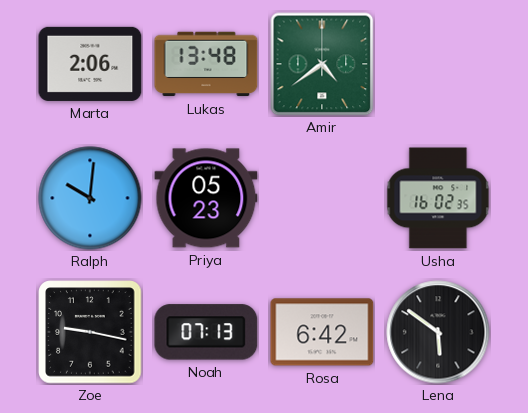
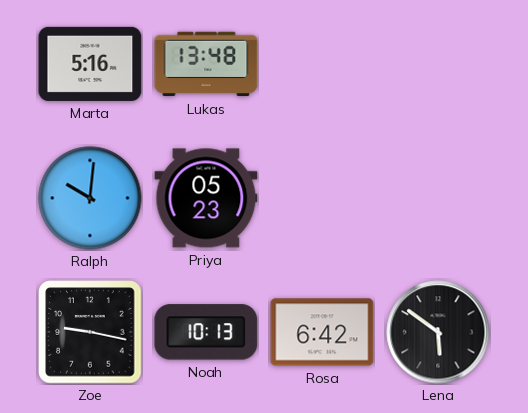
Marta: 2:06 -> 5:16 (90, 64)
Amir: 4:39 -> none (322, 64)
Usha: 16:02 -> none (438, 198)
Noah: 07:13 -> 10:13 (206, 332)
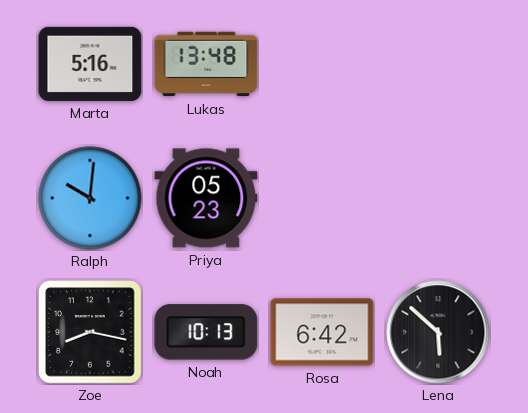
Zoe: 9:17 -> 8:17 (90, 332)
Lena: 5:51 -> 5:52 (438, 332)
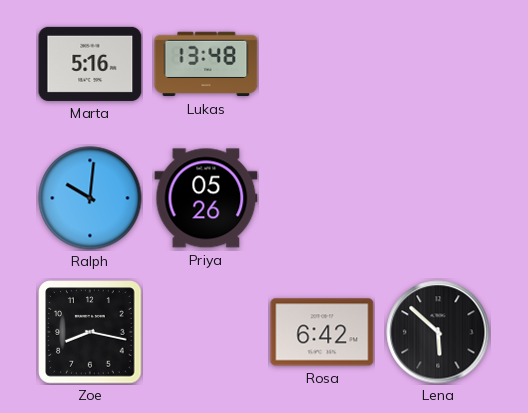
Priya: 05:23 -> 05:26 (206, 198)
Noah: 10:13 -> none (206, 332)
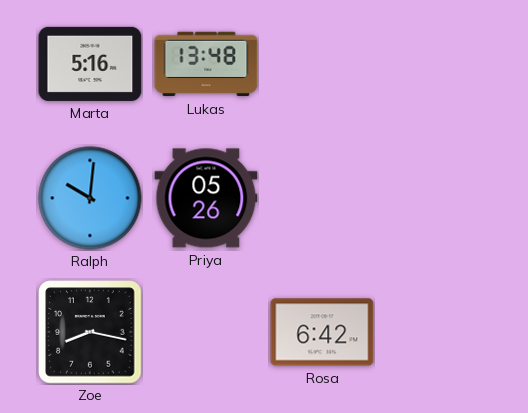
Lena: 5:52 -> none (438, 332)
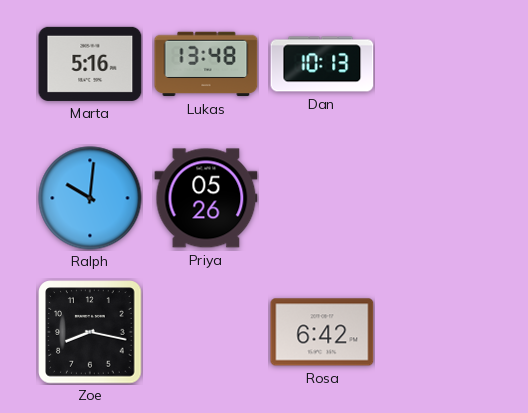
Dan: none -> 10:13 (322, 64)
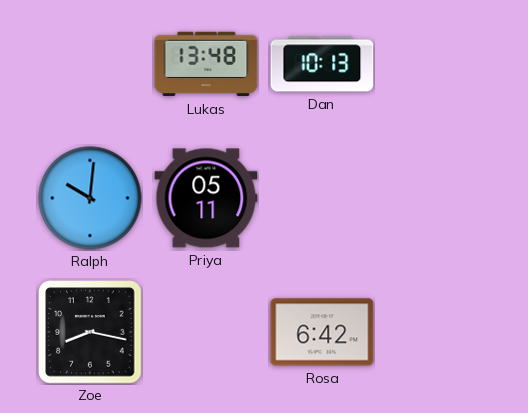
Marta: 5:16 -> none (90, 64)
Priya: 05:26 -> 05:11 (206, 198)
